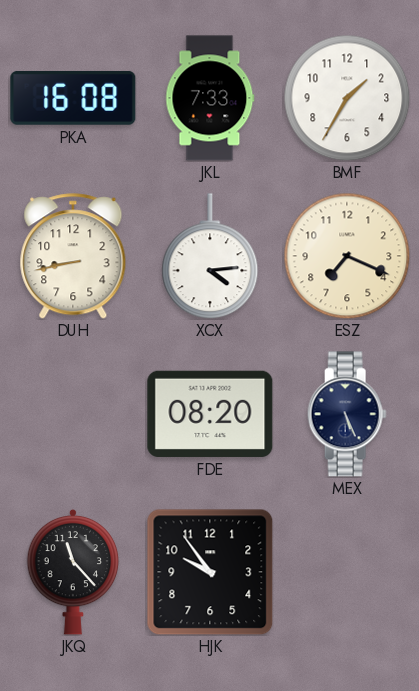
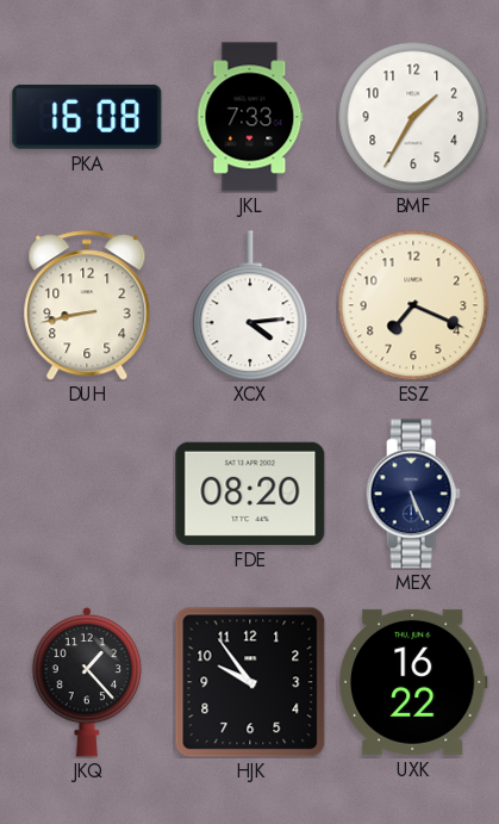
JKQ: 11:23 -> 1:23 (87, 682)
UXK: none -> 16:22 (413, 682)
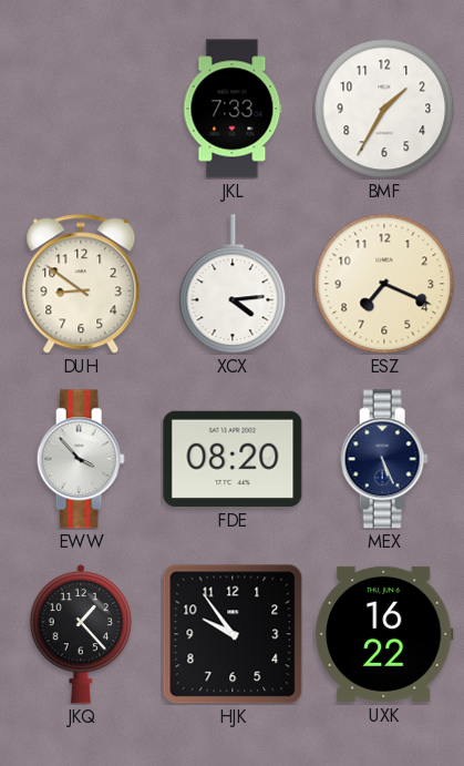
PKA: 16:08 -> none (87, 117)
DUH: 8:43 -> 8:51 (81, 284)
EWW: none -> 3:53 (81, 459)
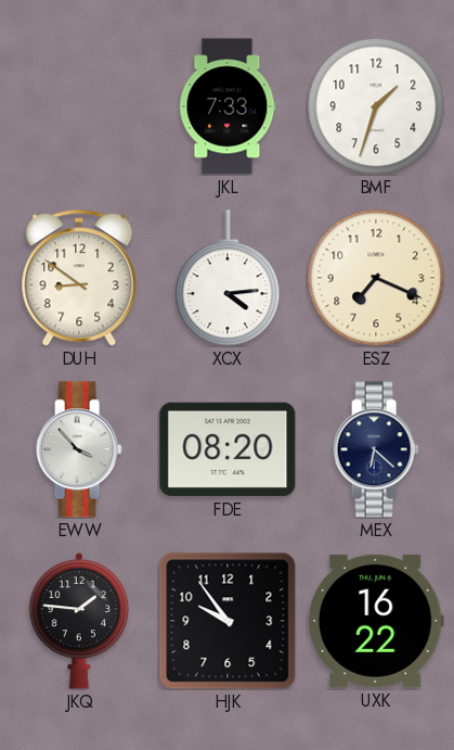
BMF: 1:35 -> 1:33 (376, 106)
MEX: 5:26 -> 6:22 (376, 449)
JKQ: 1:23 -> 1:46 (79, 621)
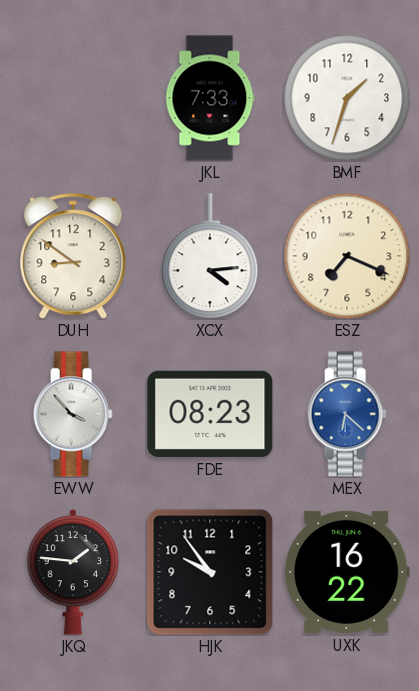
FDE: 08:20 -> 08:23 (210, 414)
MEX dial: navy -> blue (347, 414)
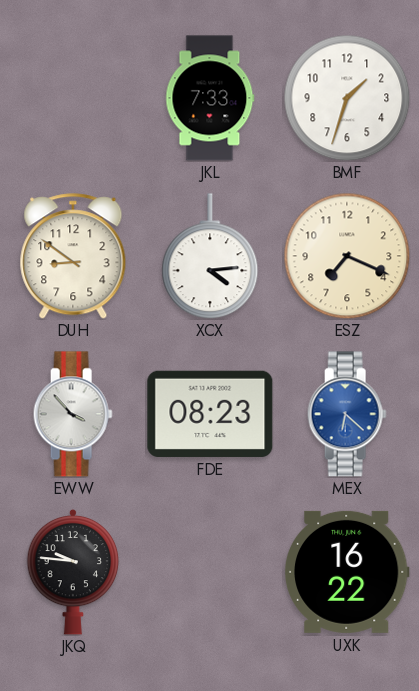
JKQ: 1:46 -> 9:46 (73, 572)
HJK: 9:54 -> none (210, 572)
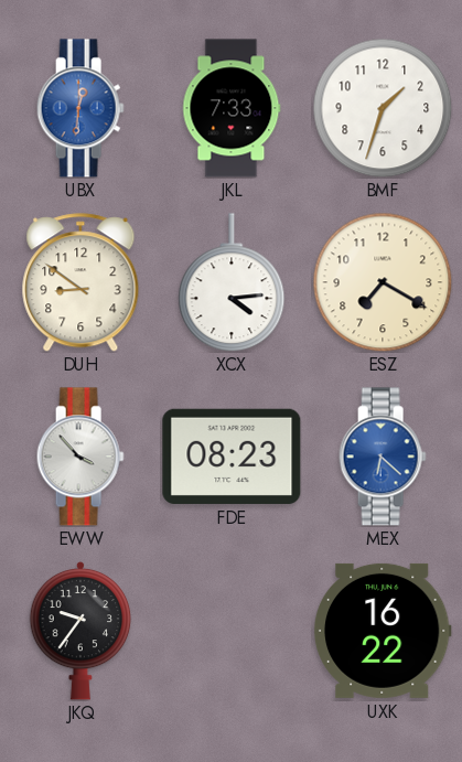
UBX: none -> 12:31 (80, 108)
ESZ: 7:19 -> 7:20 (383, 282)
JKQ: 9:46 -> 9:36 (80, 631)
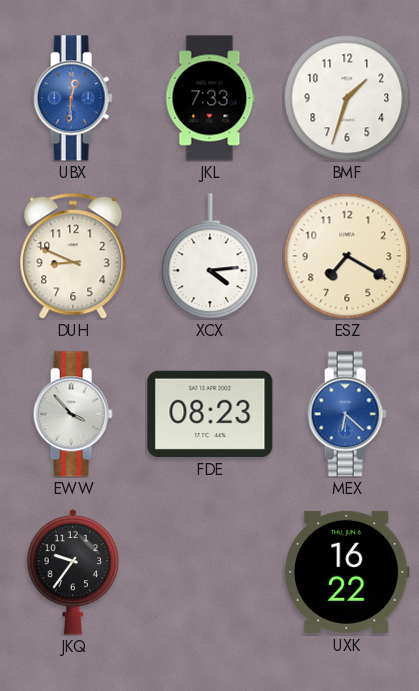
DUH: 8:51 -> 8:49 (73, 256)
